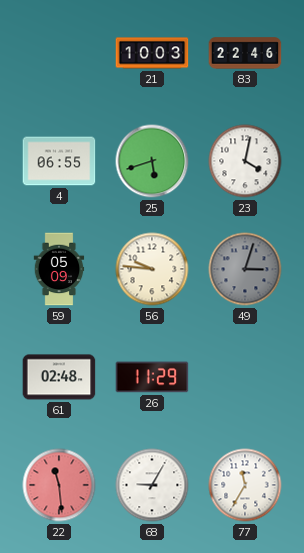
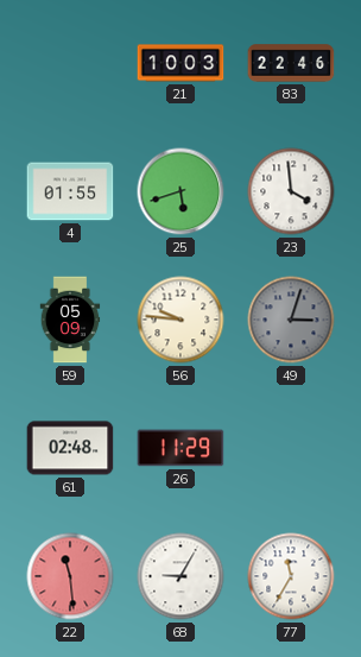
4: 06:55 -> 01:55 (70, 191)
23: 4:02 -> 3:59 (291, 191)
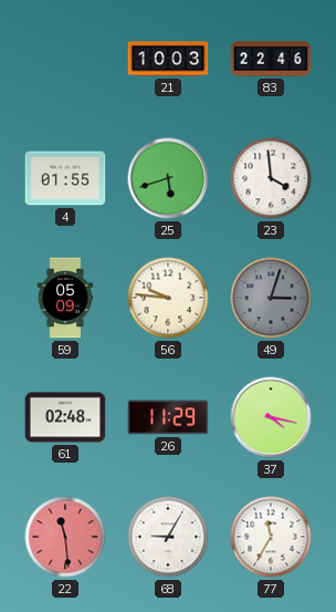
37: none -> 4:17 (271, 417)
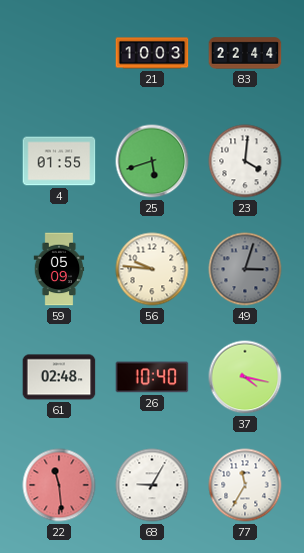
83: 22:46 -> 22:44 (245, 53)
23: 3:59 -> 4:01 (245, 161)
26: 11:29 -> 10:40 (152, 377)
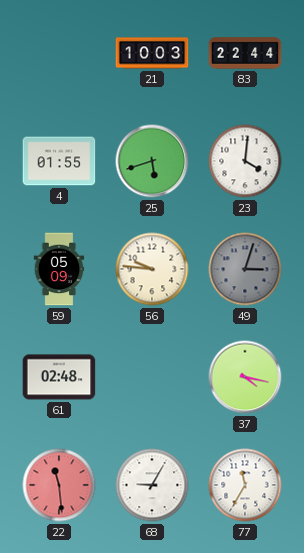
26: 10:40 -> none (152, 377)
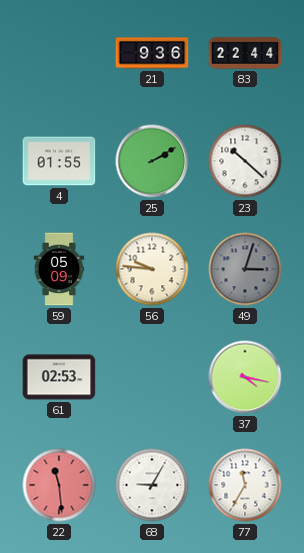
21: 10:03 -> 9:36 (152, 53)
25: 5:42 -> 2:10 (152, 161)
23: 4:01 -> 10:22 (245, 161)
61: 02:48 -> 02:53 (59, 377)
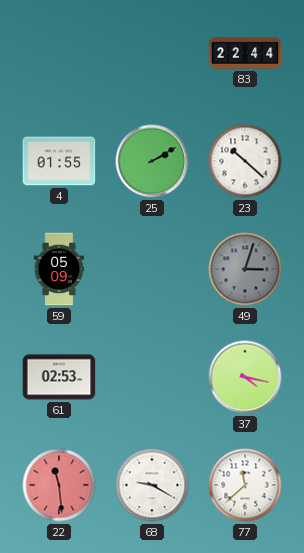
21: 9:36 -> none (152, 53)
56: 9:46 -> none (152, 269)
68: 9:05 -> 9:20 (152, 485)
77: 11:35 -> 11:38 (245, 485)
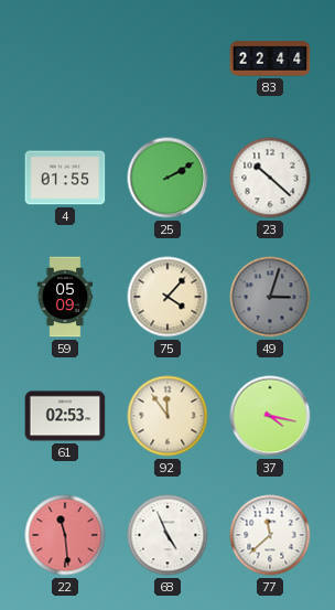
75: none -> 4:07 (167, 297)
92: none -> 11:54 (167, 416)
68: 9:20 -> 4:56 (167, 535)
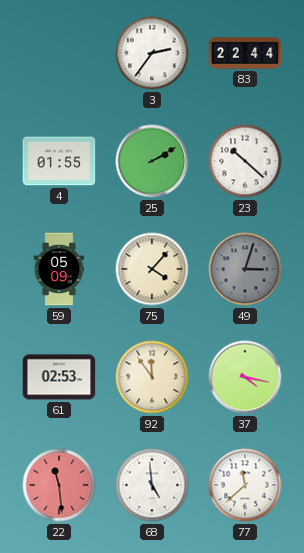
3: none -> 2:36 (152, 53)
68: 4:56 -> 4:59 (152, 485)
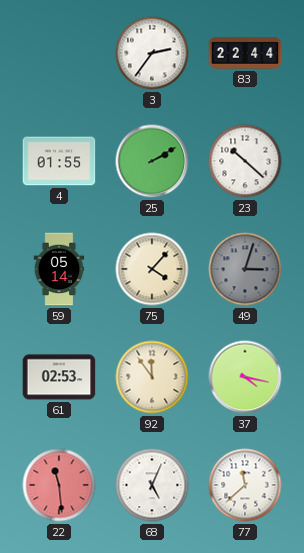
59: 05:09 -> 05:14 (59, 269)
68: 4:59 -> 5:04 (152, 485)
